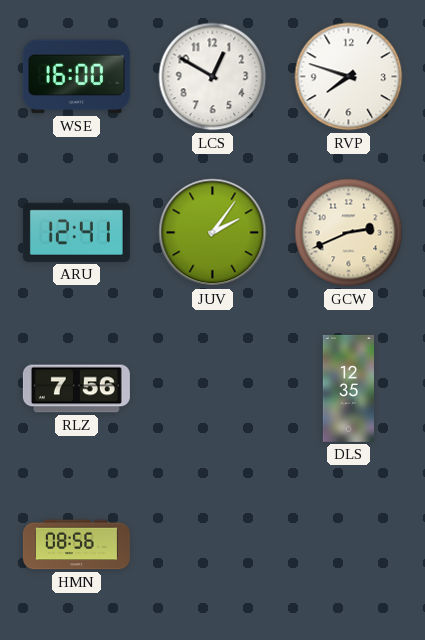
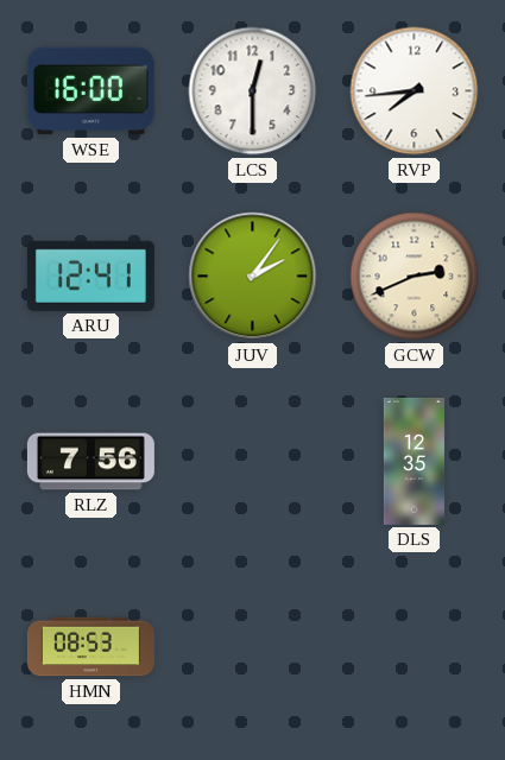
LCS: 12:50 -> 12:30 (253, 91)
RVP: 7:48 -> 7:44 (415, 91)
HMN: 08:56 -> 08:53 (90, 647)
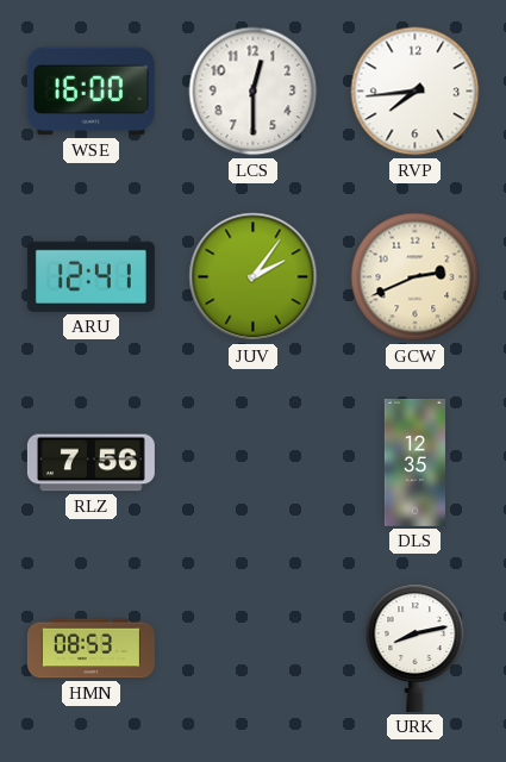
URK: none -> 8:13 (416, 648)
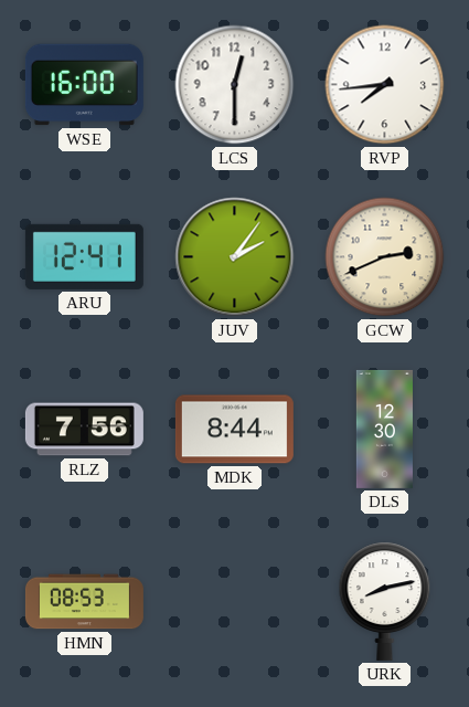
MDK: none -> 8:44 (234, 430)
DLS: 12:35 -> 12:30 (384, 429)
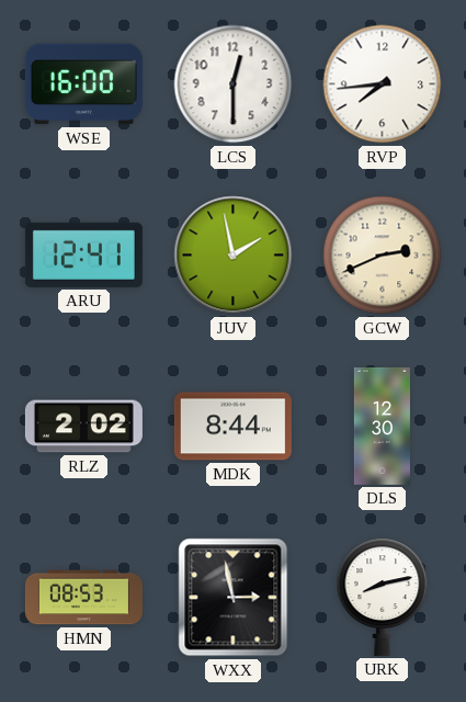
JUV: 2:06 -> 1:58 (234, 256)
RLZ: 7:56 -> 2:02 (83, 427)
WXX: none -> 2:58 (234, 598)
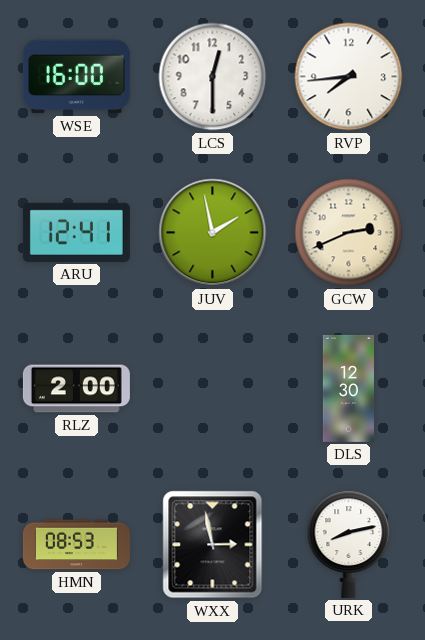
RLZ: 2:02 -> 2:00 (76, 389)
MDK: 8:44 -> none (232, 427)
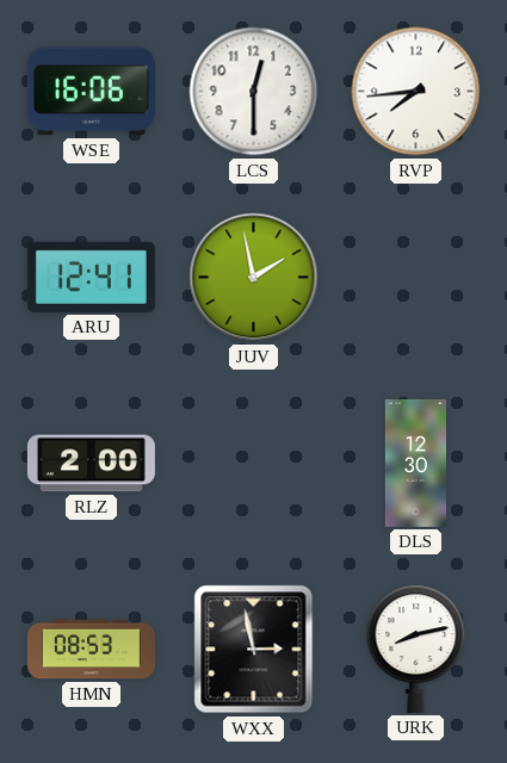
WSE: 16:00 -> 16:06 (91, 92)
GCW: 2:41 -> none (349, 233)
